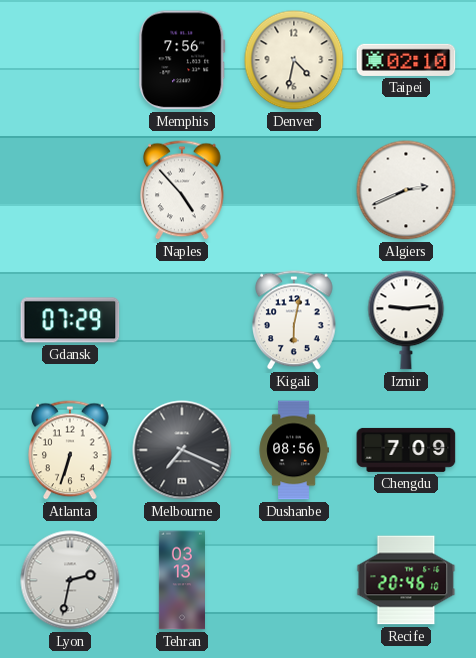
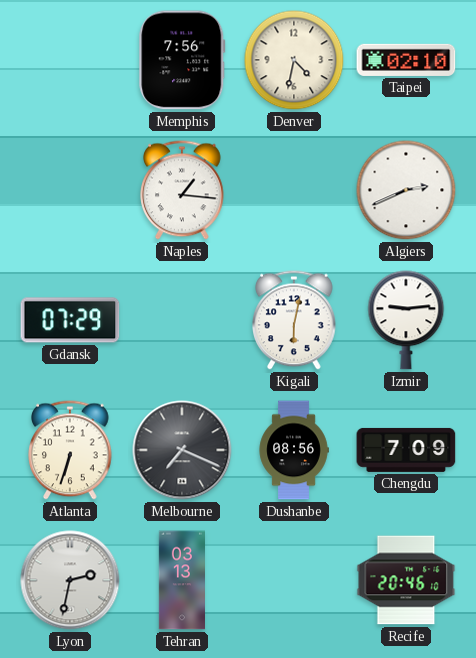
Naples: 4:53 -> 1:16 (182, 190)
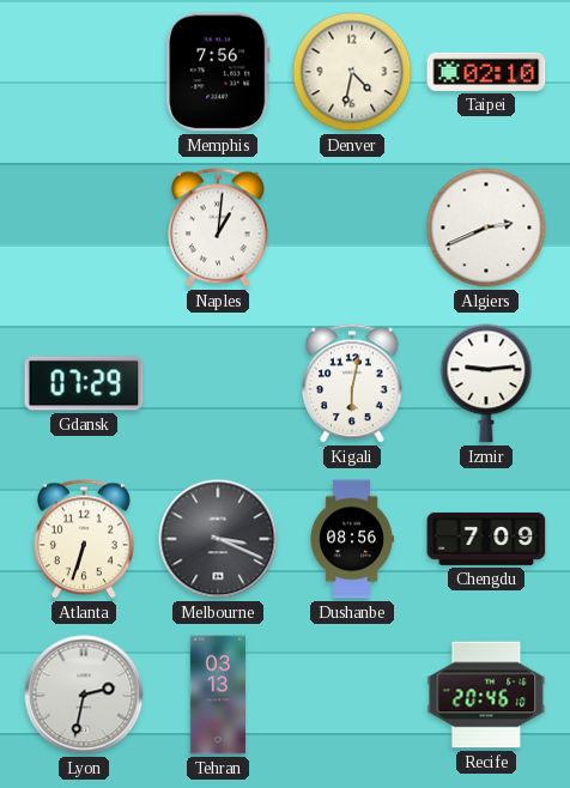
Naples: 1:16 -> 1:01 (218, 228)
Melbourne: 7:19 -> 3:19 (218, 539)
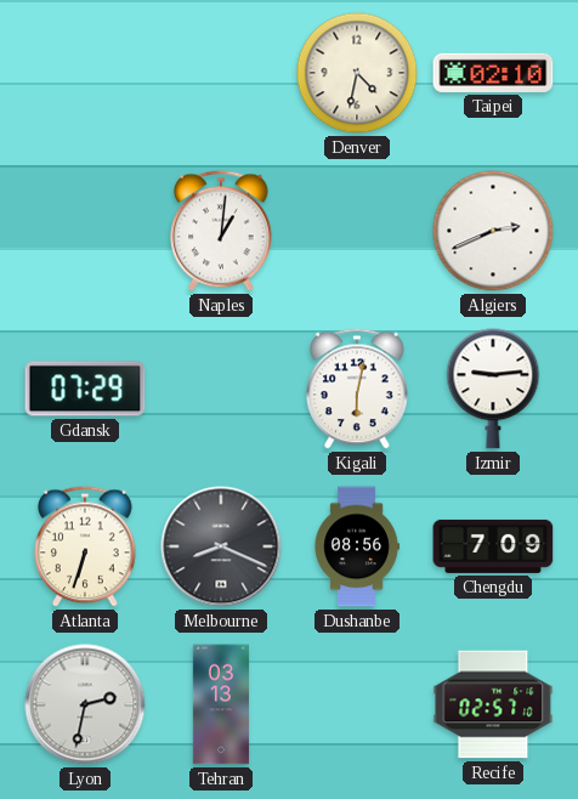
Memphis: 7:56 -> none (218, 72)
Melbourne: 3:19 -> 8:19 (221, 546)
Recife: 20:46 -> 02:57 (493, 704)
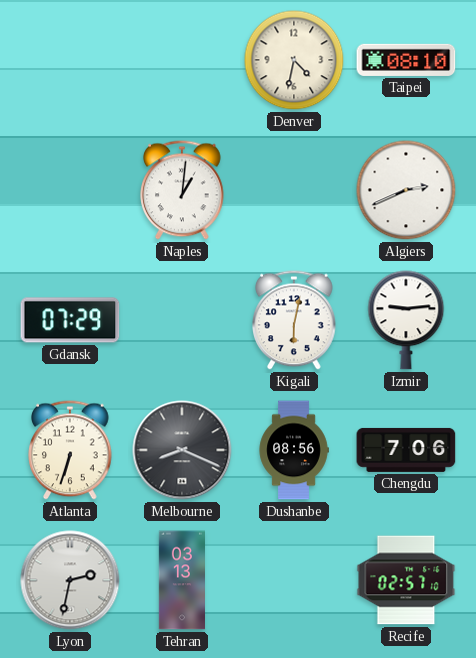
Taipei: 02:10 -> 08:10 (406, 60)
Chengdu: 7:09 -> 7:06 (406, 450)
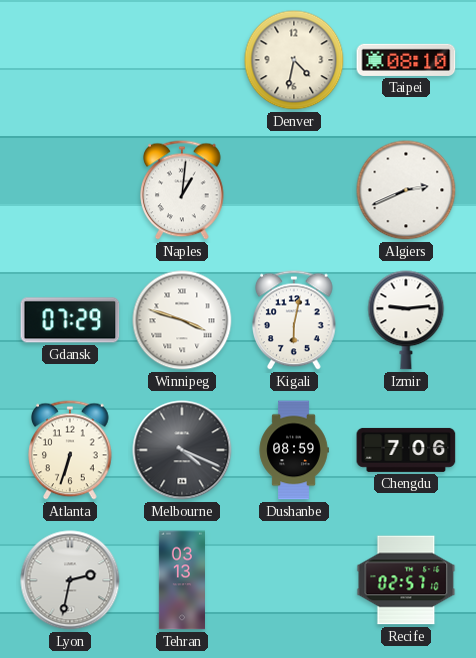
Winnipeg: none -> 3:48 (182, 320)
Melbourne: 8:19 -> 4:19 (182, 450)
Dushanbe: 08:56 -> 08:59 (294, 450)
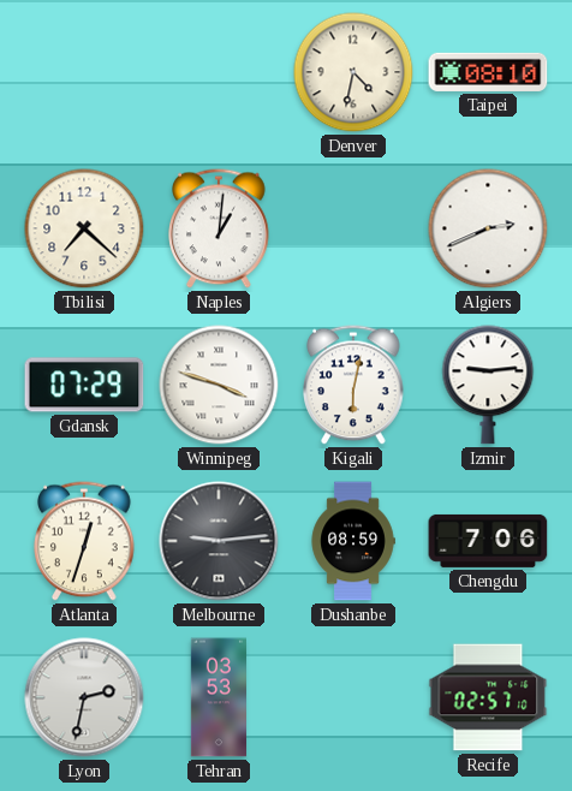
Tbilisi: none -> 7:22 (84, 228)
Atlanta: 6:33 -> 12:33 (84, 541)
Melbourne: 4:19 -> 9:14 (219, 541)
Tehran: 03:13 -> 03:53 (218, 697)
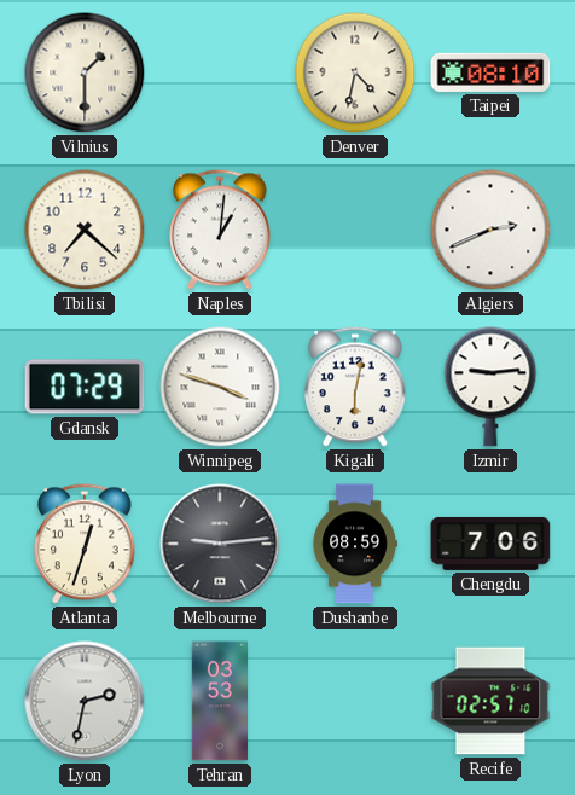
Vilnius: none -> 1:30 (85, 72)
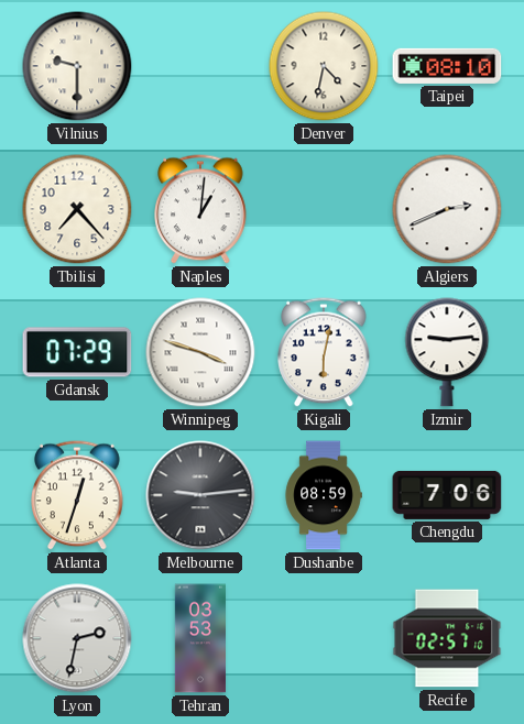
Vilnius: 1:30 -> 9:30 (77, 66)
Tbilisi: 7:22 -> 7:23 (77, 209)
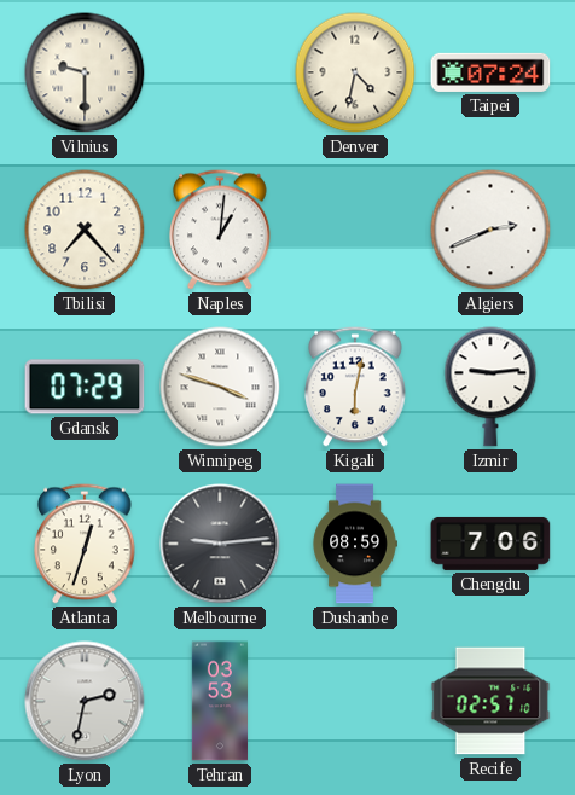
Taipei: 08:10 -> 07:24 (490, 72)
